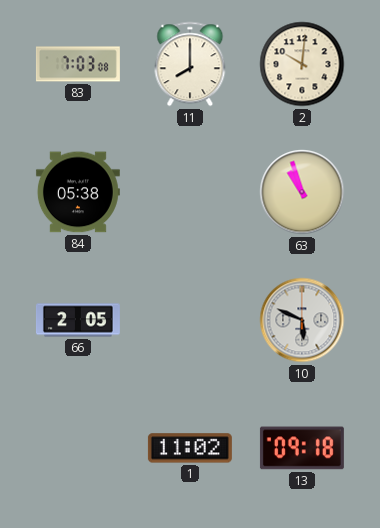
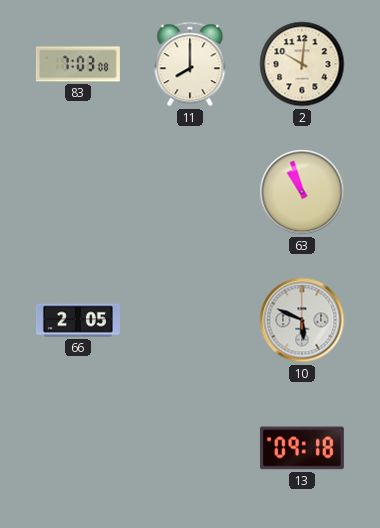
84: 05:38 -> none (78, 192)
1: 11:02 -> none (190, 448)
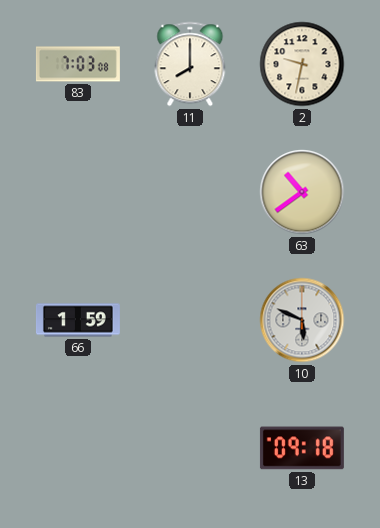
2: 10:01 -> 9:32 (302, 64)
63: 10:57 -> 10:39 (302, 192)
66: 2:05 -> 1:59 (78, 320)
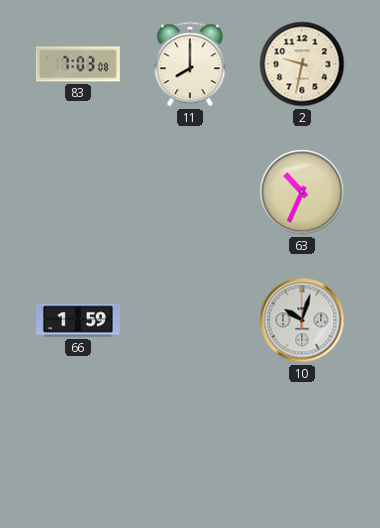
63: 10:39 -> 10:34 (302, 192)
10: 5:49 -> 10:03 (302, 320)
13: 09:18 -> none (302, 448)
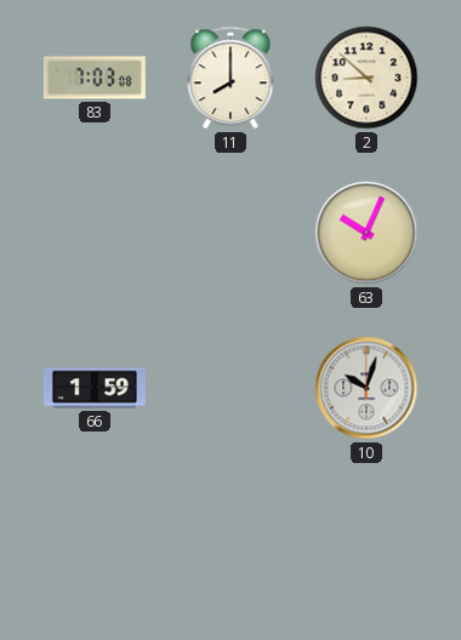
2: 9:32 -> 8:52 (366, 78)
63: 10:34 -> 10:04 (366, 233)
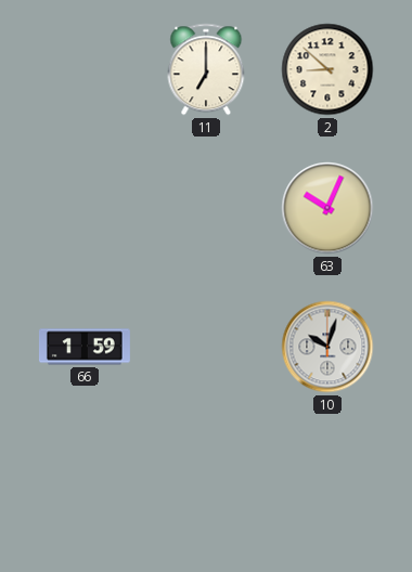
83: 7:03 -> none (95, 78)
11: 8:00 -> 7:00 (206, 69)
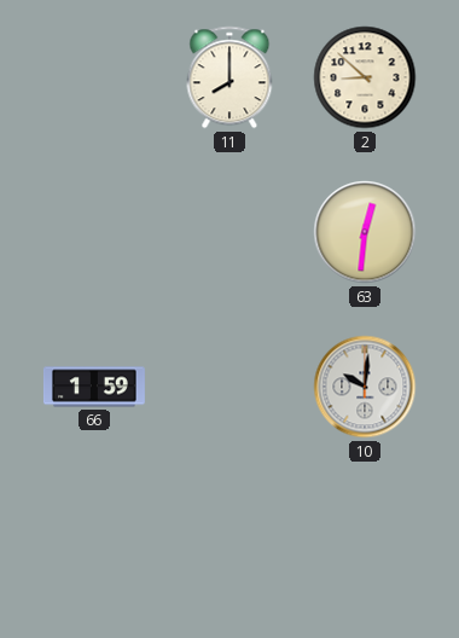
11: 7:00 -> 8:00 (230, 77)
63: 10:04 -> 12:31 (365, 232)
10: 10:03 -> 10:01 (365, 387)
